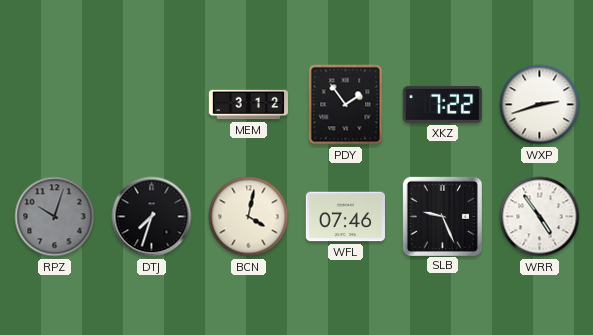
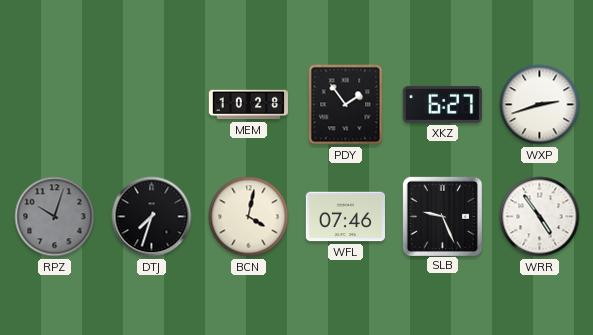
MEM: 3:12 -> 10:28 (249, 105)
XKZ: 7:22 -> 6:27 (442, 104)
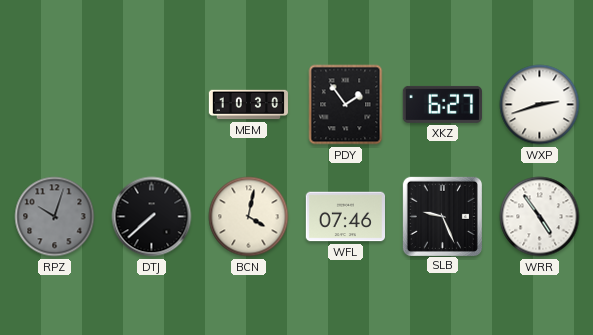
MEM: 10:28 -> 10:30 (249, 105)
DTJ: 7:33 -> 7:38 (152, 217)
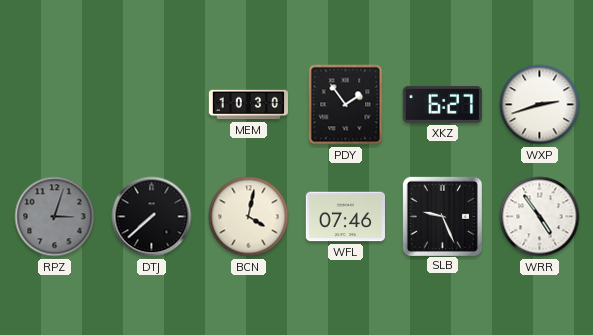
RPZ: 10:03 -> 3:03 (55, 217)
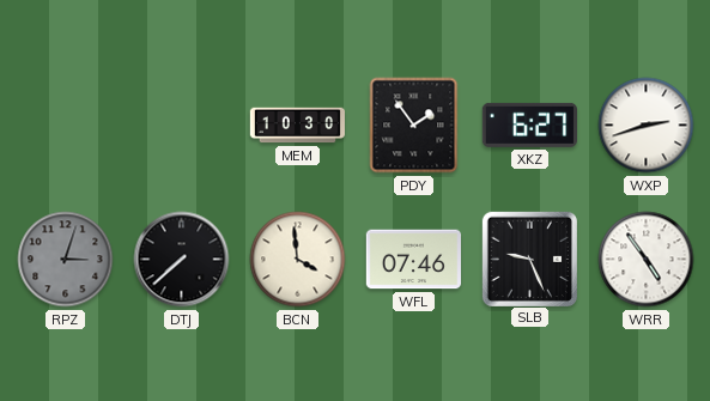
BCN: 4:02 -> 3:59 (298, 260)
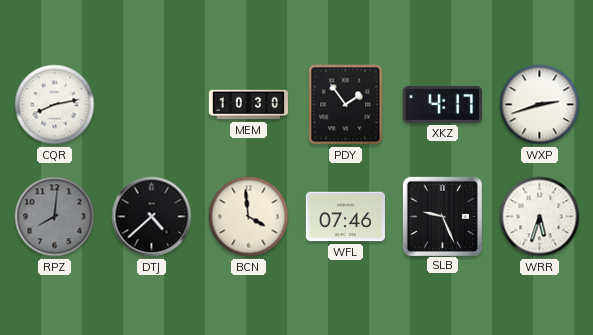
CQR: none -> 8:13 (55, 105)
XKZ: 6:27 -> 4:17 (442, 104)
RPZ: 3:03 -> 8:01 (55, 217)
DTJ: 7:38 -> 4:38 (152, 217)
WRR: 4:54 -> 5:33 (540, 217)
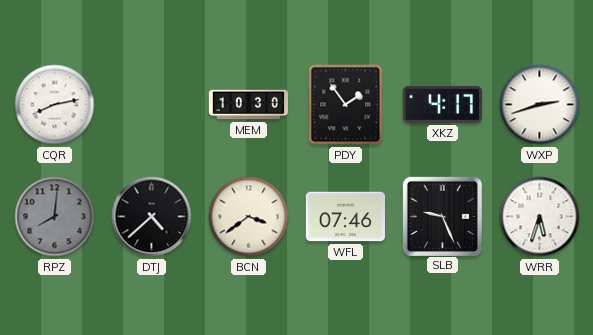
BCN: 3:59 -> 3:39 (249, 217)
